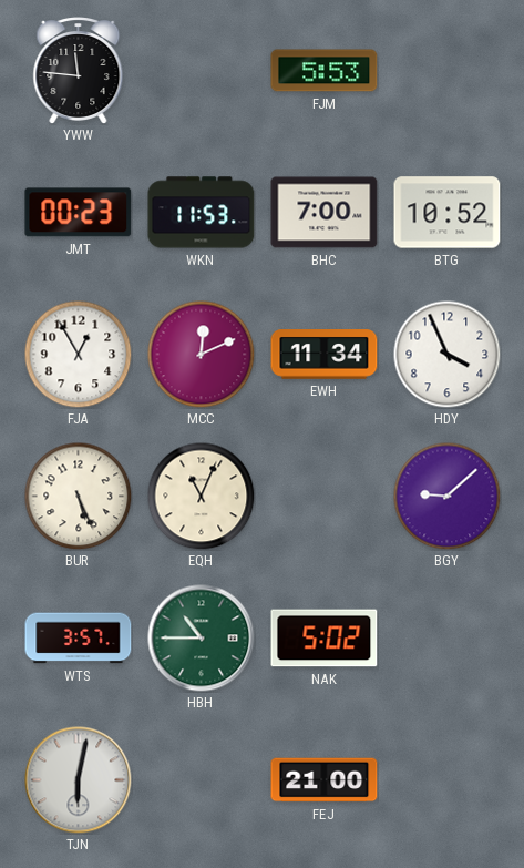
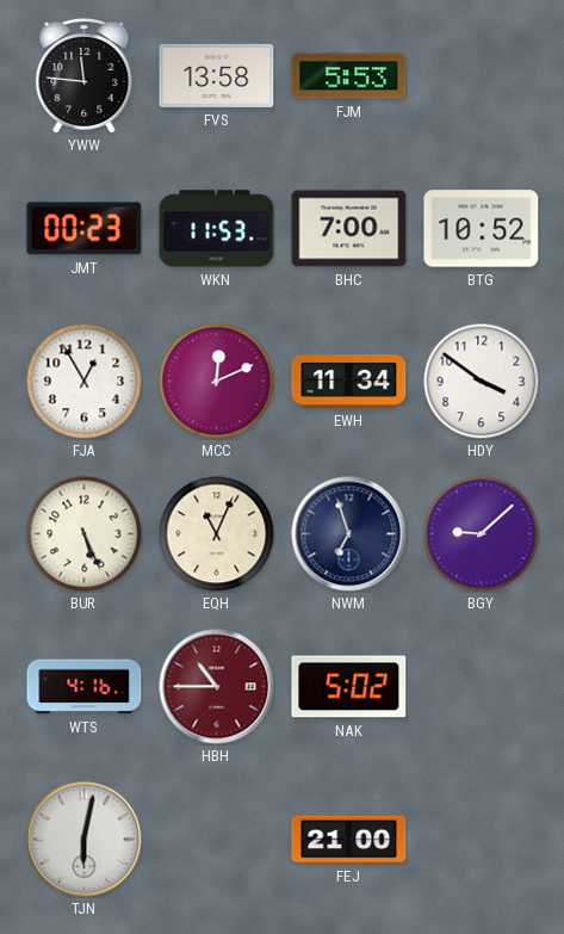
FVS: none -> 13:58 (217, 75)
HDY: 3:56 -> 3:51 (481, 381)
NWM: none -> 6:57 (349, 534)
WTS: 3:57 -> 4:16 (85, 687)
HBH dial: green -> burgundy (217, 687)
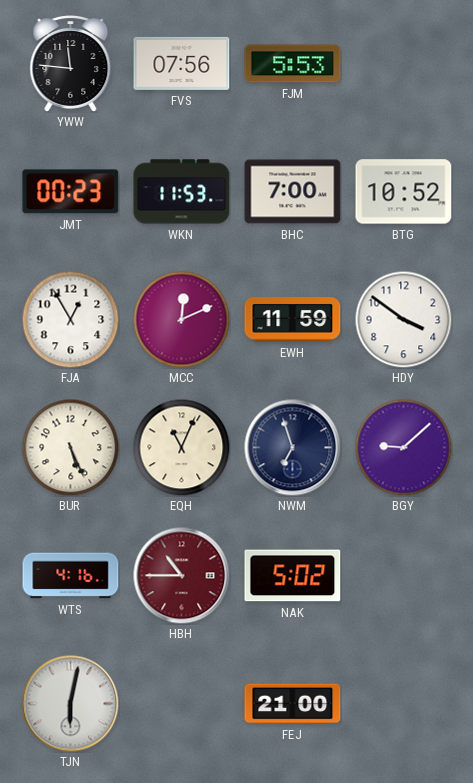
FVS: 13:58 -> 07:56 (182, 63)
EWH: 11:34 -> 11:59 (293, 320)
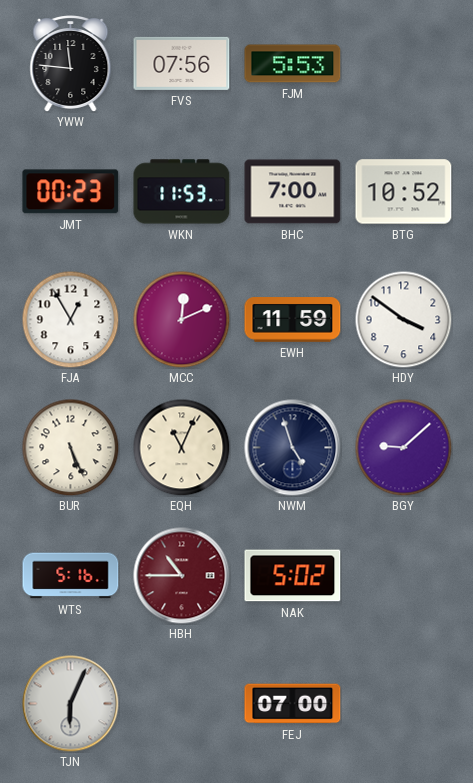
NWM: 6:57 -> 4:57 (293, 448)
WTS: 4:16 -> 5:16 (71, 576)
TJN: 6:02 -> 6:04 (71, 704)
FEJ: 21:00 -> 07:00 (293, 704)
